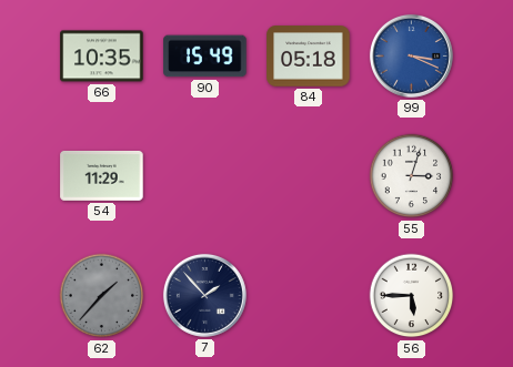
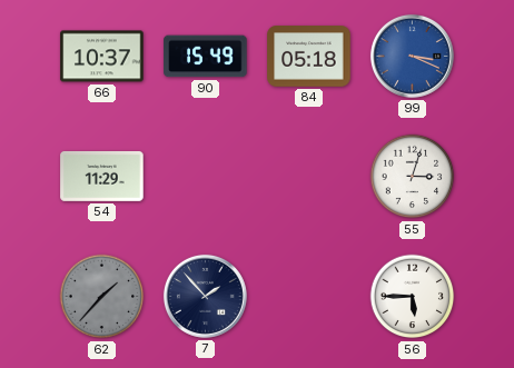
66: 10:35 -> 10:37 (102, 57)
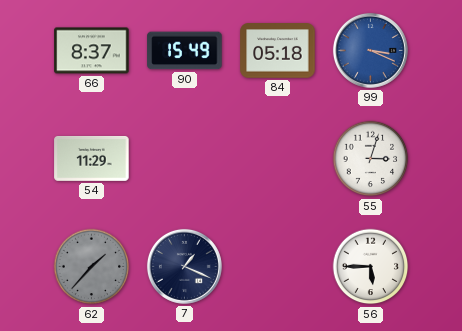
66: 10:37 -> 8:37 (92, 51)
7: 1:53 -> 1:19 (184, 266)
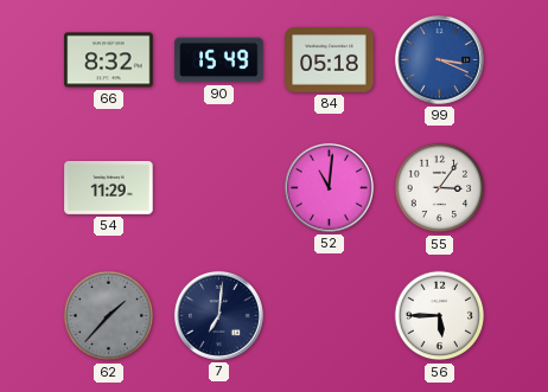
66: 8:37 -> 8:32 (109, 60)
52: none -> 11:01 (329, 187)
55: 3:03 -> 3:06 (440, 188)
7: 1:19 -> 7:01 (218, 315)
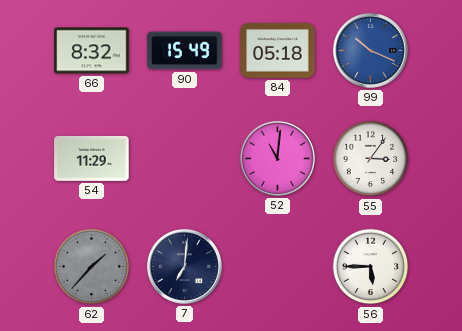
99: 3:19 -> 10:19 (370, 50)
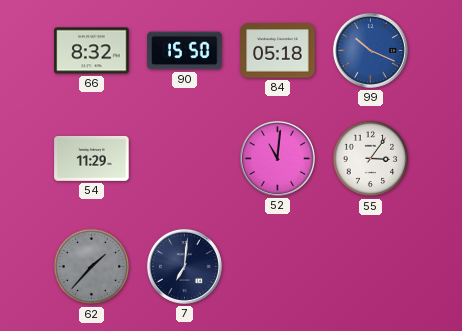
90: 15:49 -> 15:50 (185, 51)
56: 5:45 -> none (371, 267)
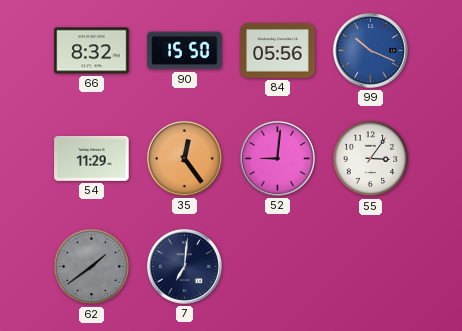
84: 05:18 -> 05:56 (278, 51)
35: none -> 12:24 (184, 158)
52: 11:01 -> 9:01 (277, 158)
62: 1:37 -> 1:39 (92, 267)
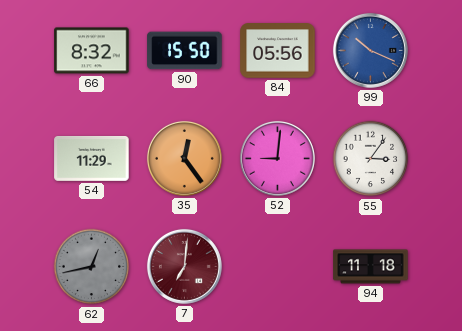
62: 1:39 -> 12:43 (92, 267)
7 dial: navy -> burgundy (184, 266)
94: none -> 11:18 (371, 267)
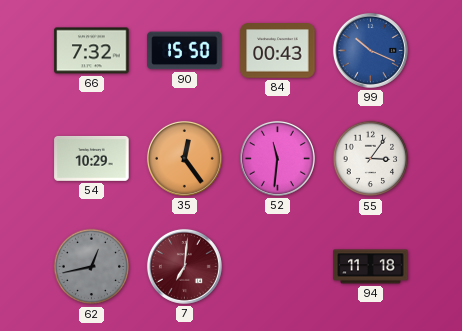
66: 8:32 -> 7:32 (92, 51)
84: 05:56 -> 00:43 (278, 51)
54: 11:29 -> 10:29 (92, 158)
52: 9:01 -> 11:31 (277, 158)
